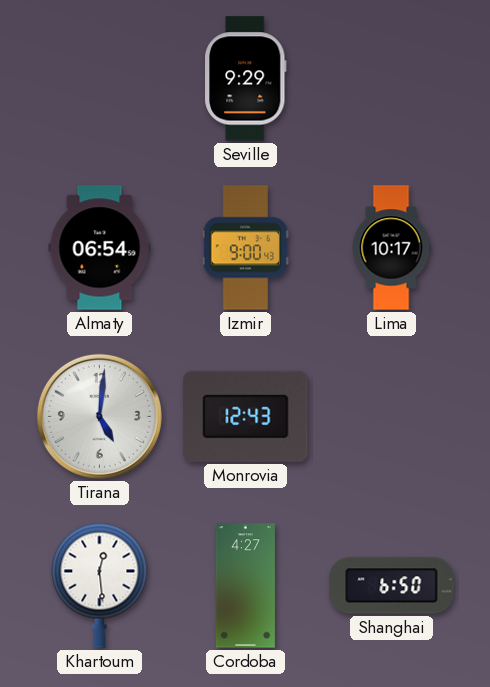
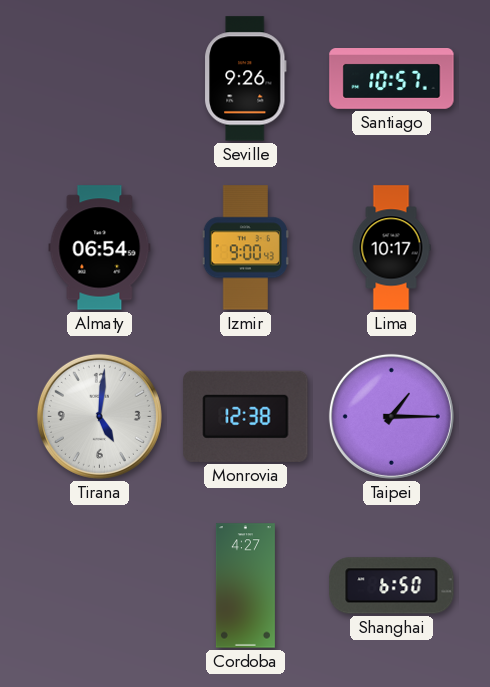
Seville: 9:29 -> 9:26 (246, 79)
Santiago: none -> 10:57 (392, 79)
Monrovia: 12:43 -> 12:38 (246, 416)
Taipei: none -> 1:15 (391, 416)
Khartoum: 12:29 -> none (100, 585)
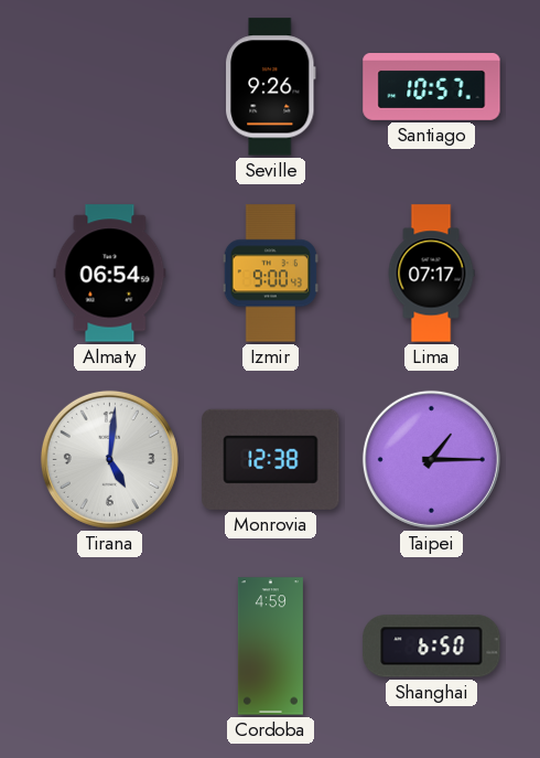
Lima: 10:17 -> 07:17 (431, 274)
Cordoba: 4:27 -> 4:59 (270, 647)
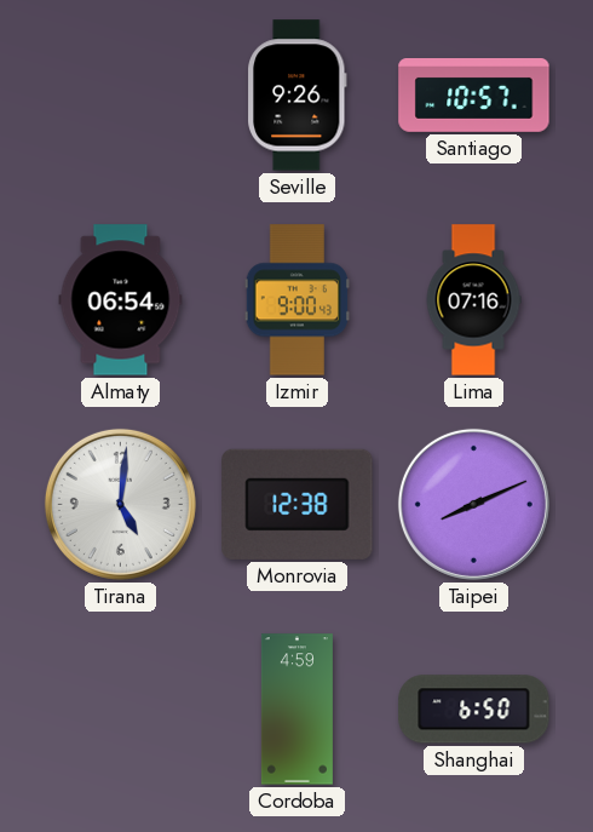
Lima: 07:17 -> 07:16 (473, 300)
Taipei: 1:15 -> 8:11 (473, 504)
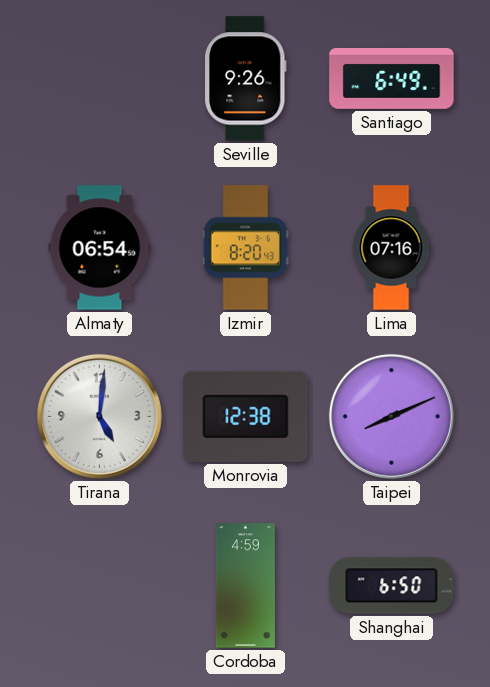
Santiago: 10:57 -> 6:49 (392, 79)
Izmir: 9:00 -> 8:20 (245, 248)
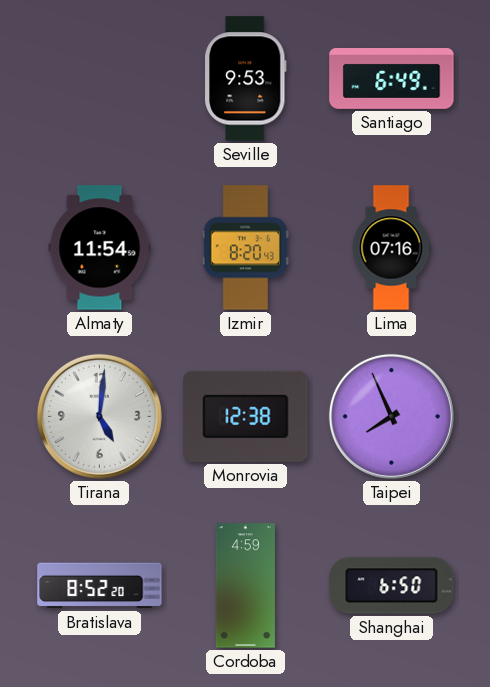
Seville: 9:26 -> 9:53 (246, 79)
Almaty: 06:54 -> 11:54 (100, 248)
Taipei: 8:11 -> 7:56 (391, 416)
Bratislava: none -> 8:52 (100, 586)
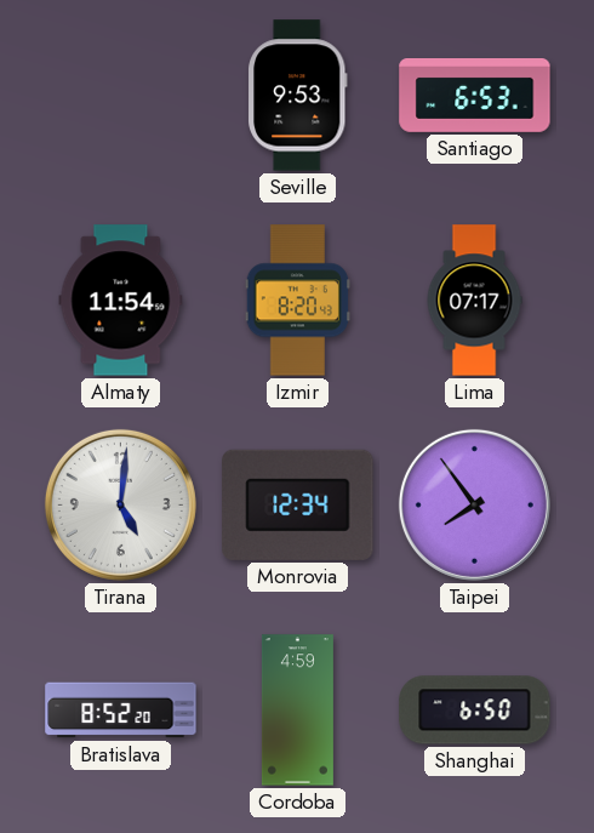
Santiago: 6:49 -> 6:53 (475, 96)
Lima: 07:16 -> 07:17 (474, 301)
Monrovia: 12:38 -> 12:34 (298, 504)
Taipei: 7:56 -> 7:54 (474, 504)
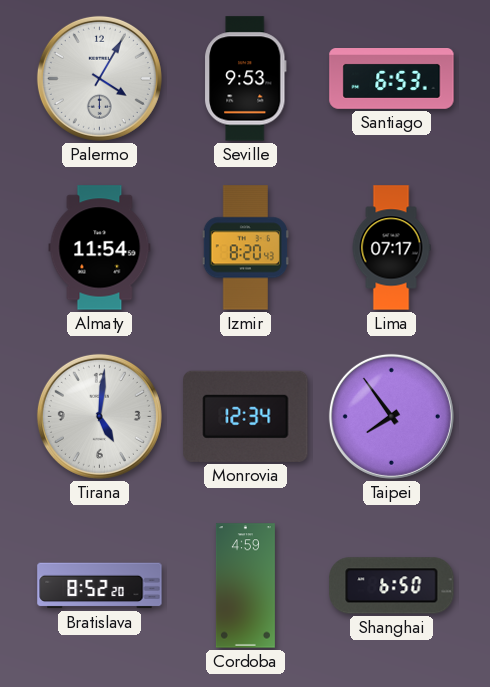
Palermo: none -> 4:05 (99, 78)
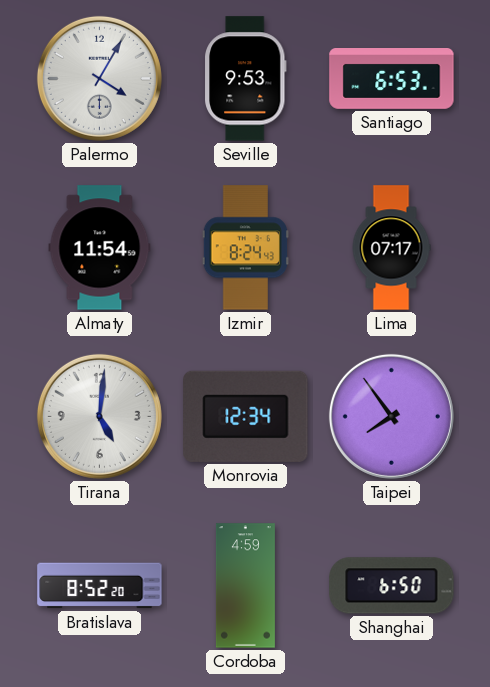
Izmir: 8:20 -> 8:24 (245, 248)
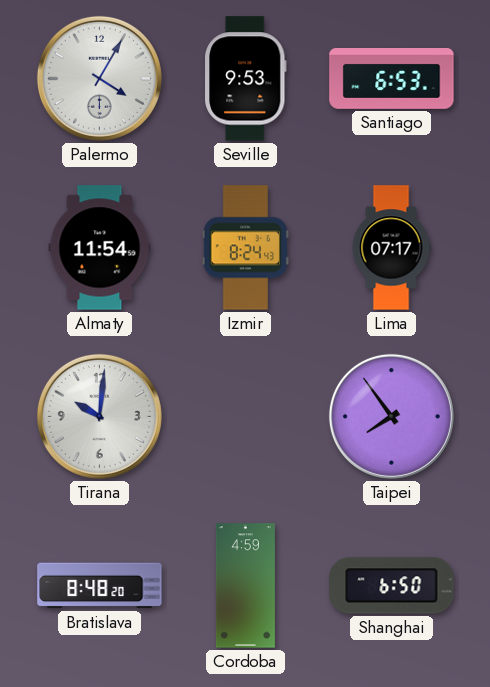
Tirana: 5:01 -> 10:01 (99, 416)
Monrovia: 12:34 -> none (246, 416)
Bratislava: 8:52 -> 8:48 (100, 586)
